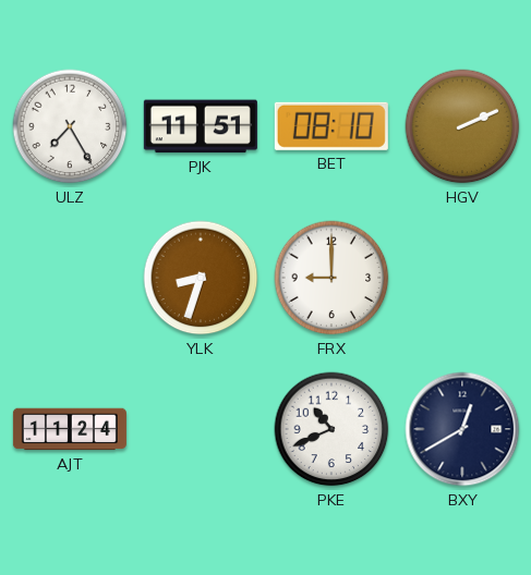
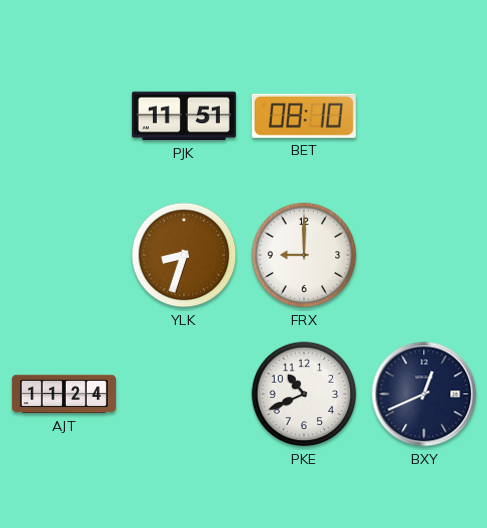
ULZ: 7:25 -> none (70, 126)
HGV: 2:11 -> none (462, 126)
BXY: 12:40 -> 12:41 (424, 394)
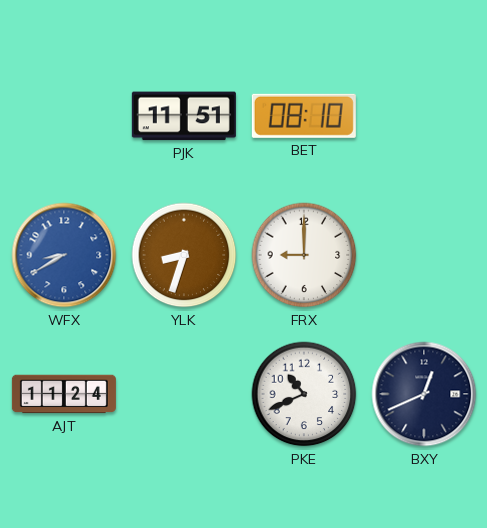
WFX: none -> 8:40 (64, 255)
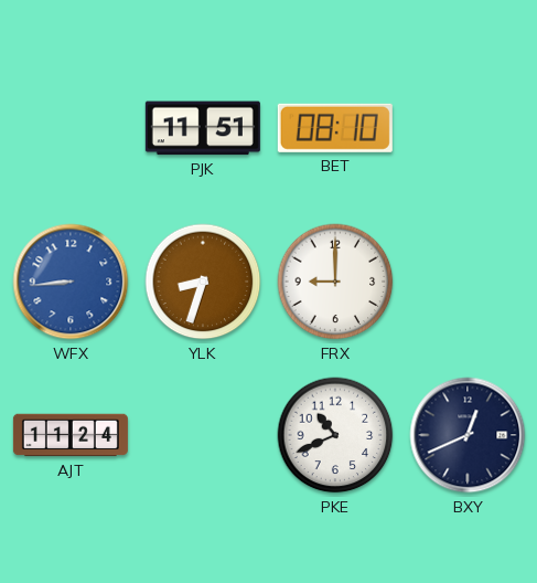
WFX: 8:40 -> 8:44 (71, 282)
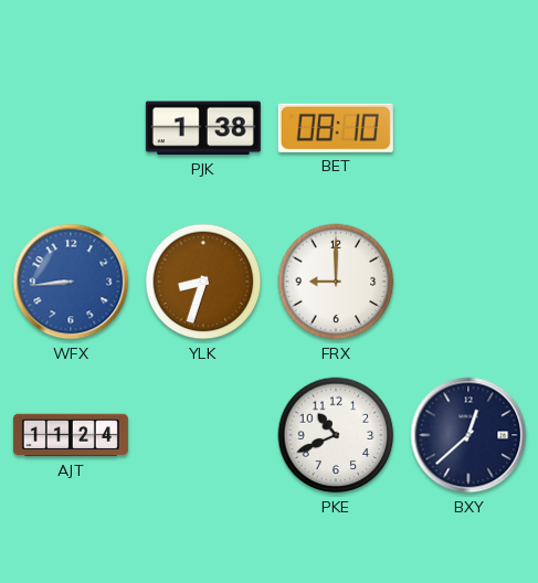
PJK: 11:51 -> 1:38 (203, 128)
BXY: 12:41 -> 12:38 (468, 435)
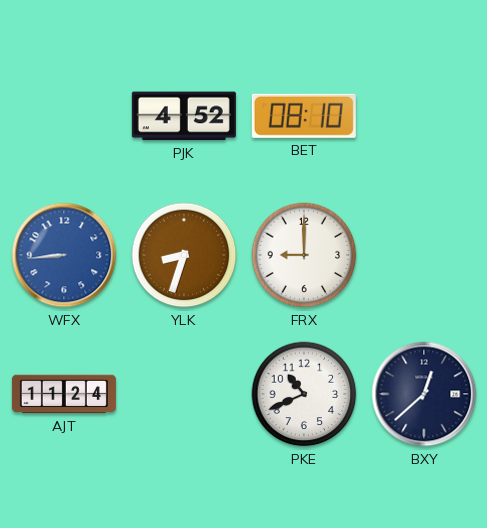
PJK: 1:38 -> 4:52 (184, 116)
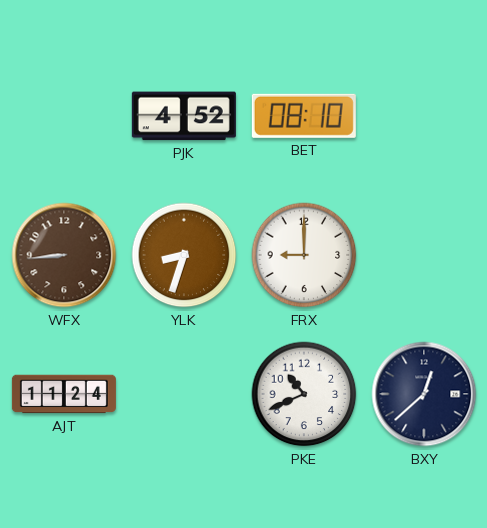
WFX dial: blue -> brown (64, 255)
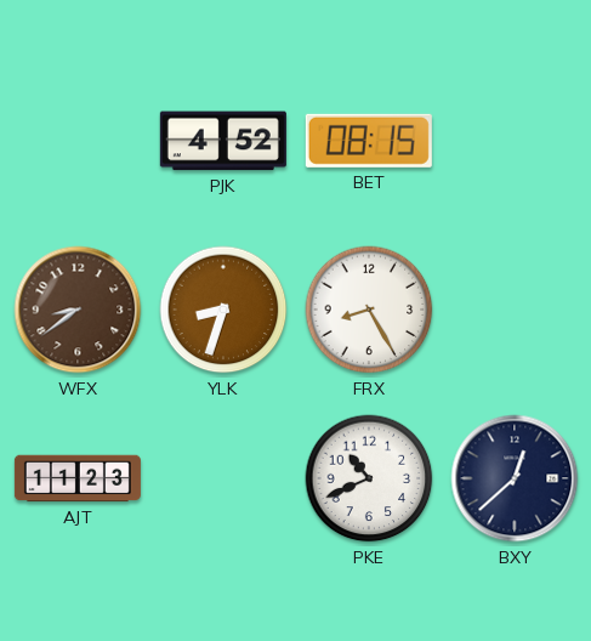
BET: 08:10 -> 08:15 (369, 141)
WFX: 8:44 -> 8:39 (78, 310)
FRX: 9:00 -> 8:25 (369, 310)
AJT: 11:24 -> 11:23 (78, 478)
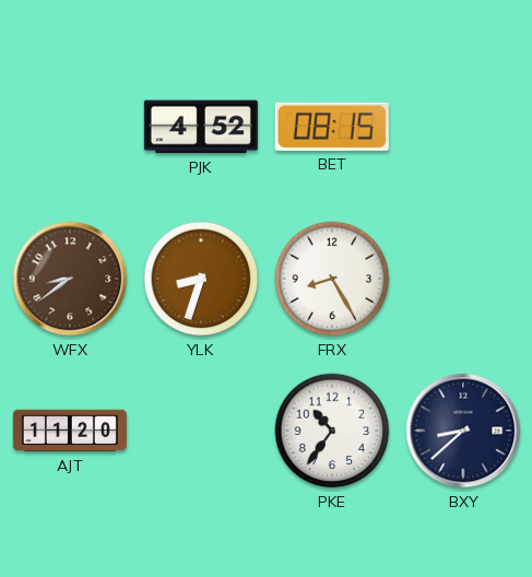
AJT: 11:23 -> 11:20 (70, 431)
PKE: 10:41 -> 10:36 (332, 431)
BXY: 12:38 -> 8:38 (463, 431)
